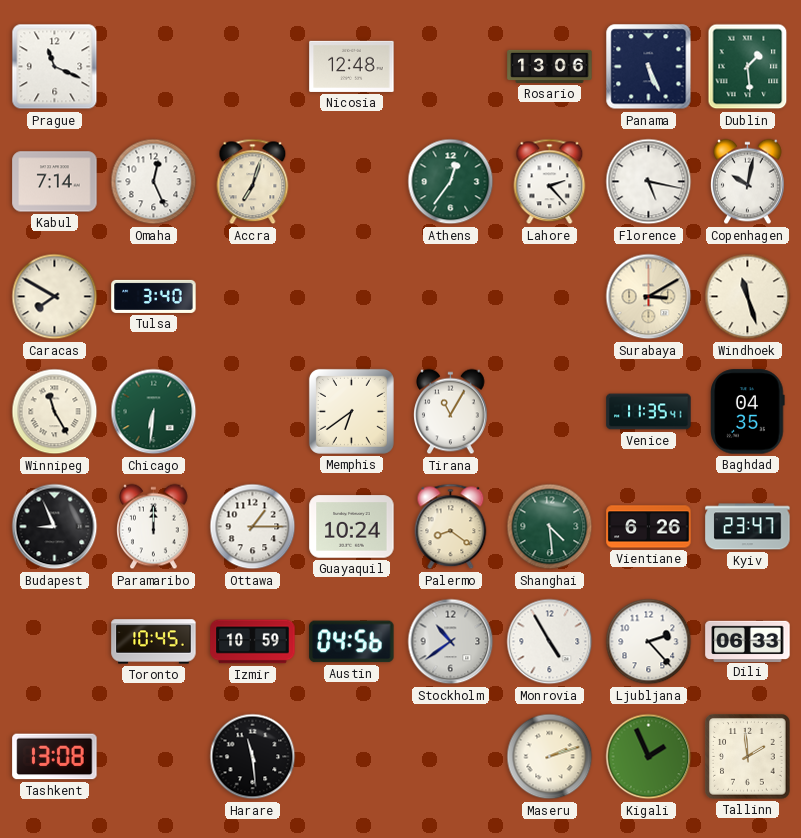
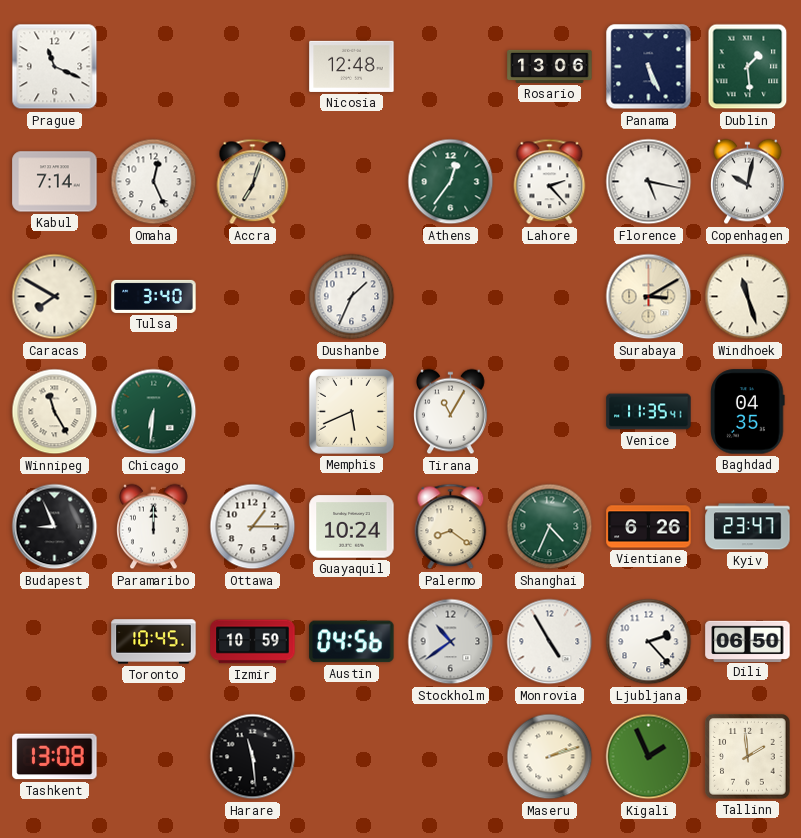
Dushanbe: none -> 1:34 (352, 297)
Memphis: 6:39 -> 5:41 (351, 411)
Shanghai: 4:29 -> 4:34 (550, 527)
Dili: 06:33 -> 06:50 (748, 641)
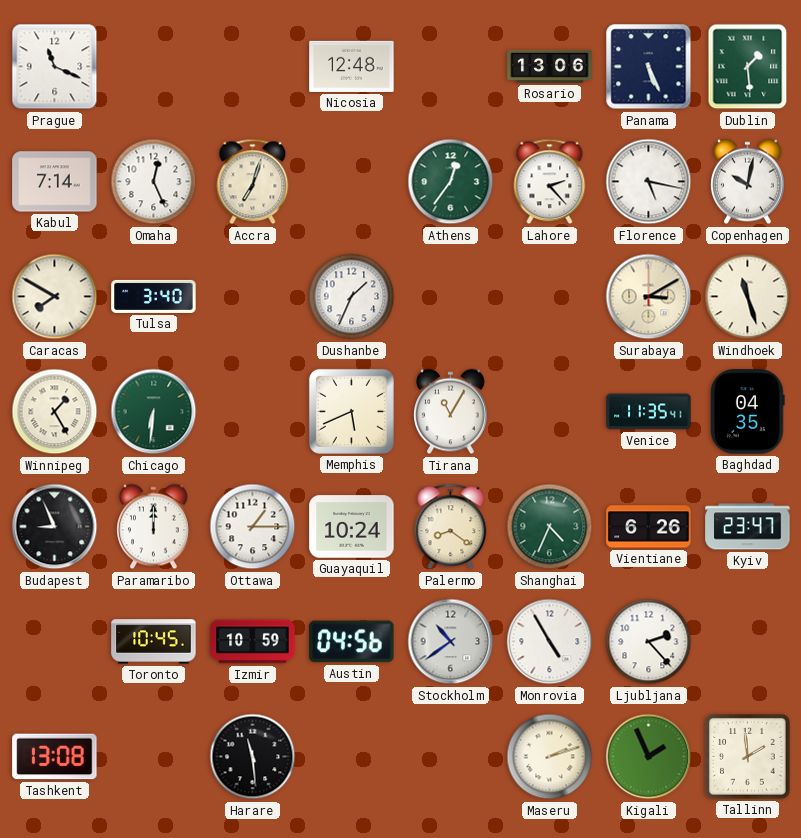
Winnipeg: 11:25 -> 1:25 (55, 412)
Dili: 06:50 -> none (748, 641)
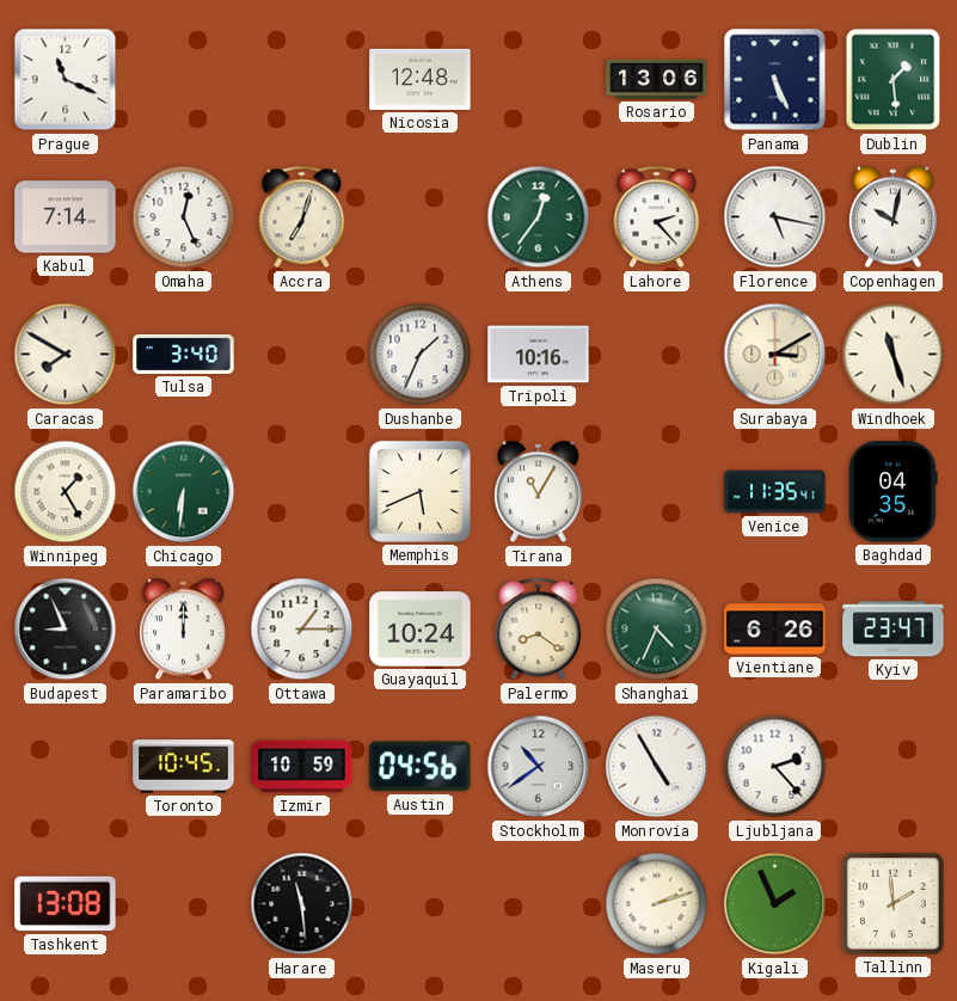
Tripoli: none -> 10:16 (539, 355)
